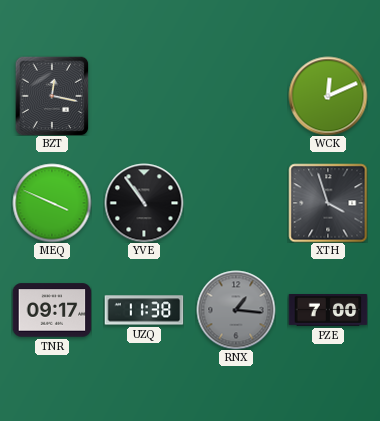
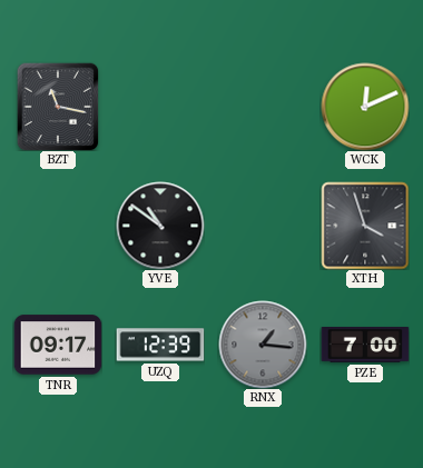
BZT: 12:17 -> 11:17 (58, 107)
MEQ: 3:49 -> none (52, 203)
YVE: 10:54 -> 10:51 (160, 226)
UZQ: 11:38 -> 12:39 (160, 345)
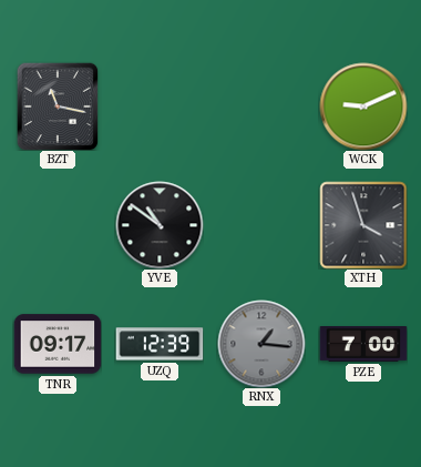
WCK: 12:11 -> 9:11 (363, 106)
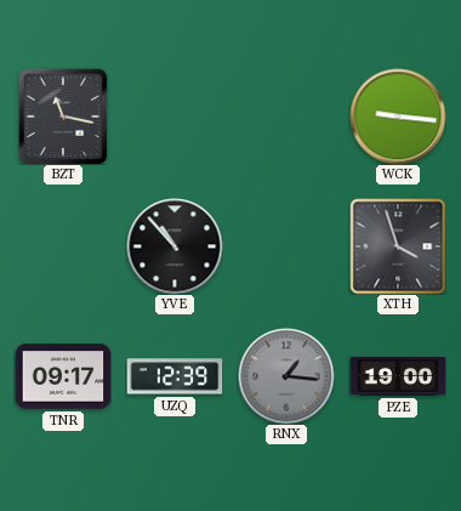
WCK: 9:11 -> 9:16 (398, 117)
YVE: 10:51 -> 10:53 (175, 246)
PZE: 7:00 -> 19:00 (398, 377)
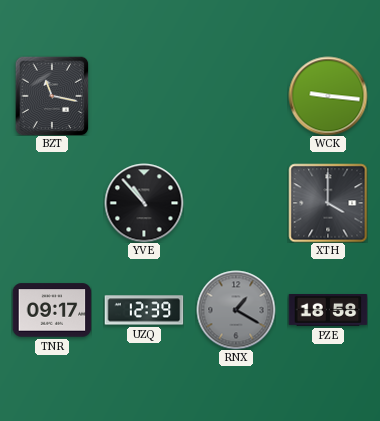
XTH: 3:57 -> 4:00 (328, 203)
RNX: 1:16 -> 1:20 (236, 310)
PZE: 19:00 -> 18:58 (328, 311)
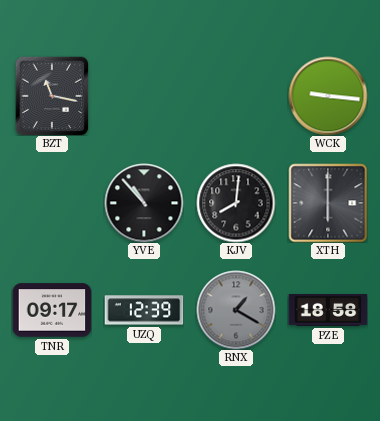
KJV: none -> 8:01 (236, 203)
XTH: 4:00 -> 6:00 (328, 203)
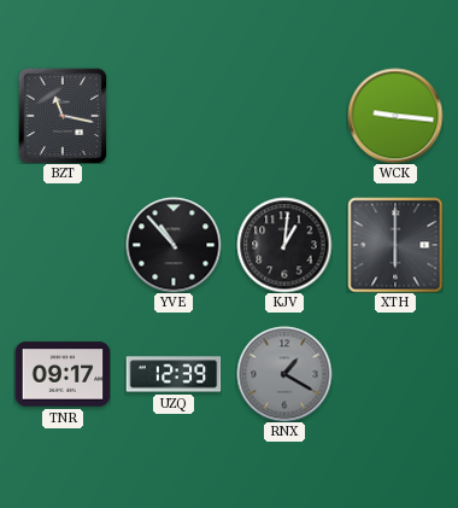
KJV: 8:01 -> 1:01 (284, 245)
PZE: 18:58 -> none (328, 311)
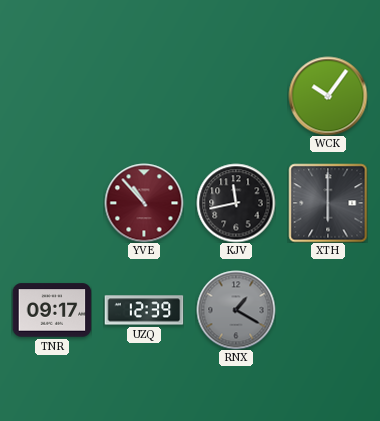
BZT: 11:17 -> none (63, 116)
WCK: 9:16 -> 10:06 (328, 96)
YVE dial: black -> burgundy (144, 203)
KJV: 1:01 -> 11:43 (236, 203)
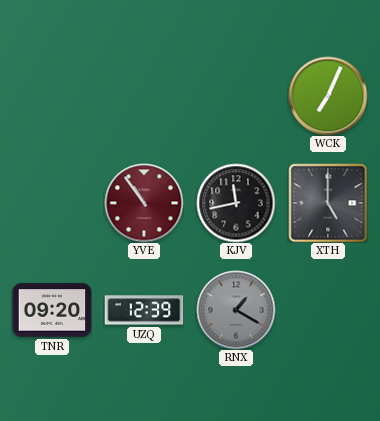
WCK: 10:06 -> 7:04 (328, 96)
YVE: 10:53 -> 10:54 (144, 203)
XTH: 6:00 -> 5:00 (328, 203)
TNR: 09:17 -> 09:20 (52, 310)
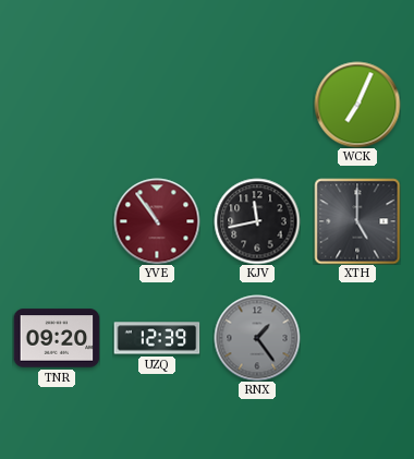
RNX: 1:20 -> 1:24 (257, 338)
